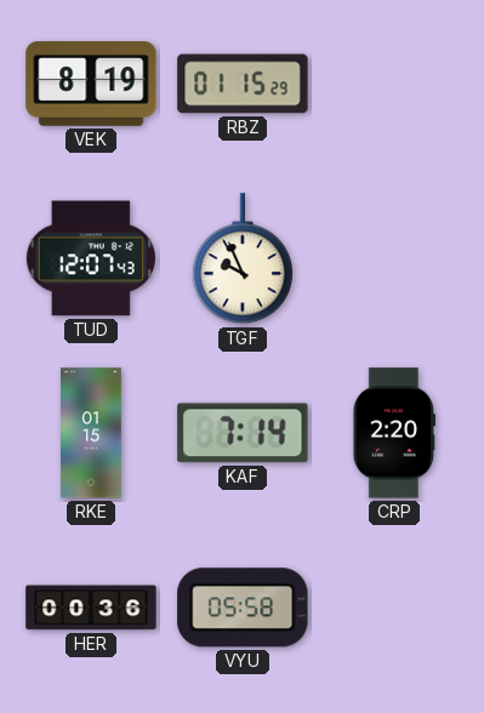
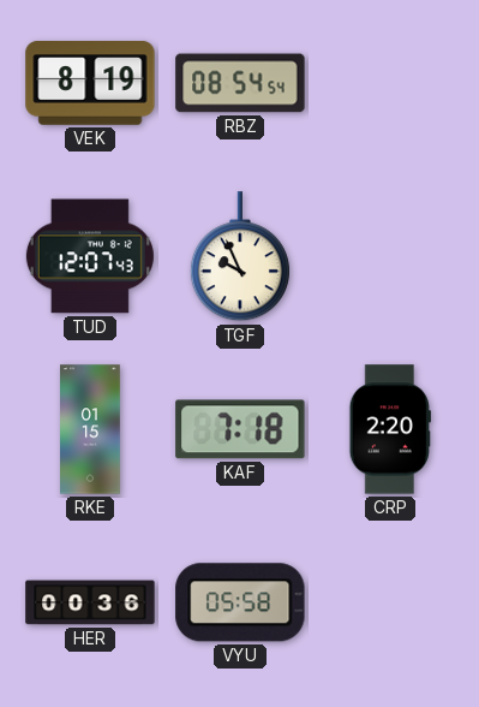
RBZ: 01:15 -> 08:54 (240, 83)
KAF: 7:14 -> 7:18 (240, 429)
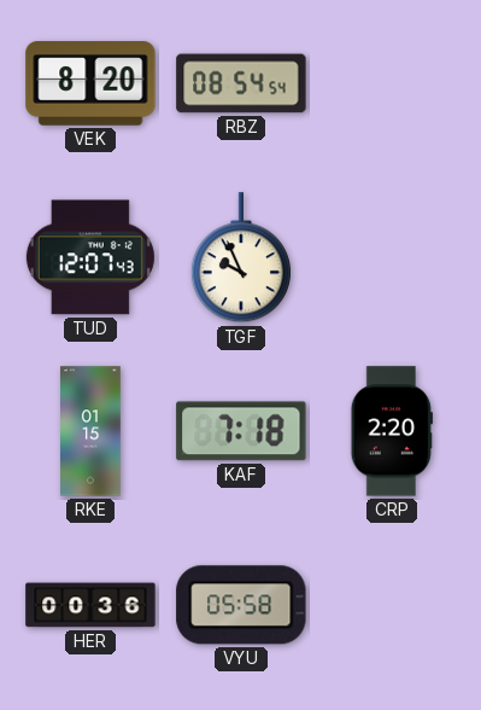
VEK: 8:19 -> 8:20 (90, 83)
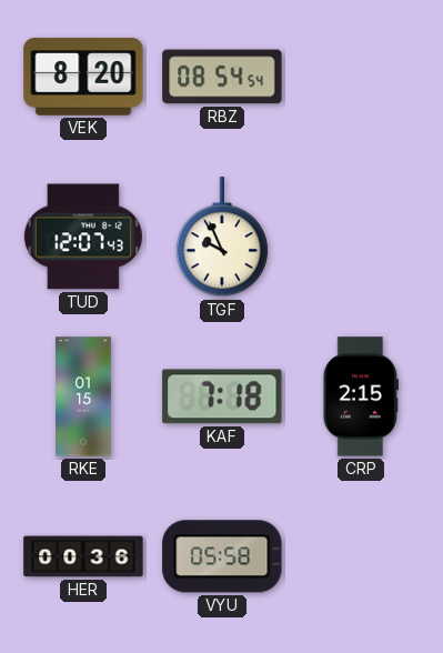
CRP: 2:20 -> 2:15 (361, 396)
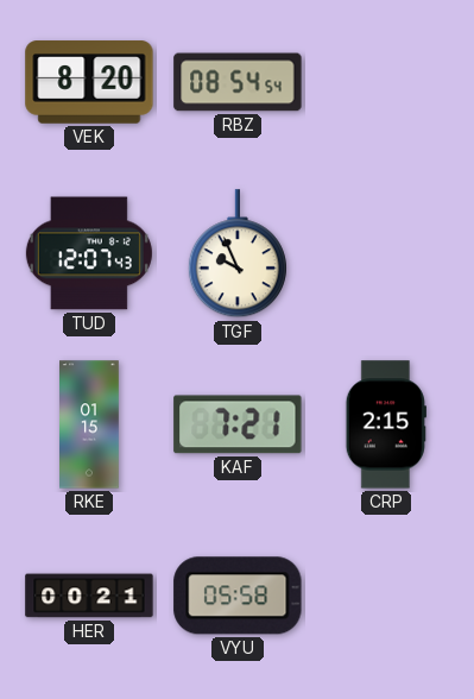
KAF: 7:18 -> 7:21 (238, 424)
HER: 00:36 -> 00:21 (89, 596)
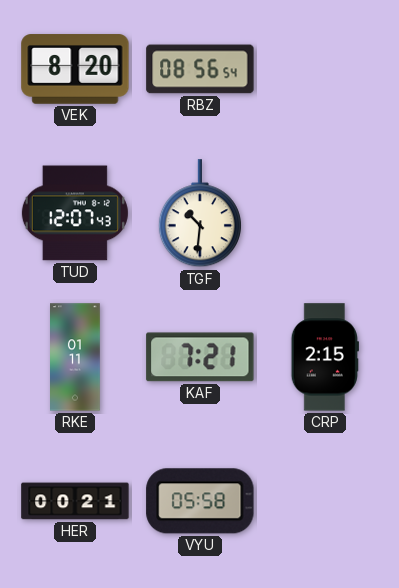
RBZ: 08:54 -> 08:56 (200, 69)
TGF: 9:56 -> 10:31 (200, 214)
RKE: 01:15 -> 01:11 (76, 357)
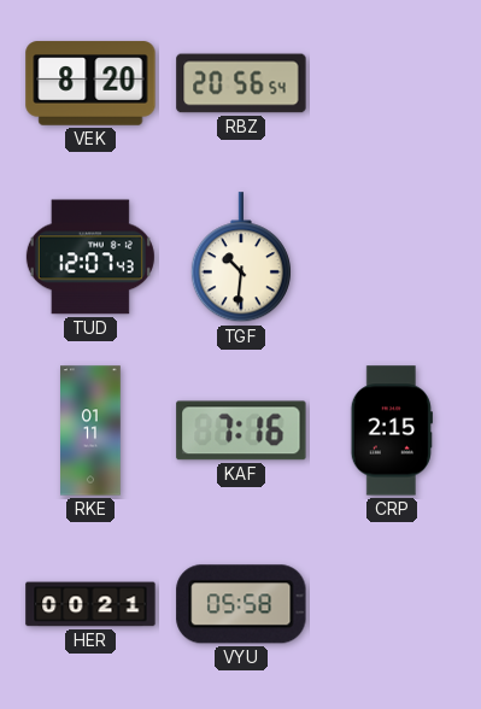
RBZ: 08:56 -> 20:56 (241, 83)
KAF: 7:21 -> 7:16 (241, 430)
